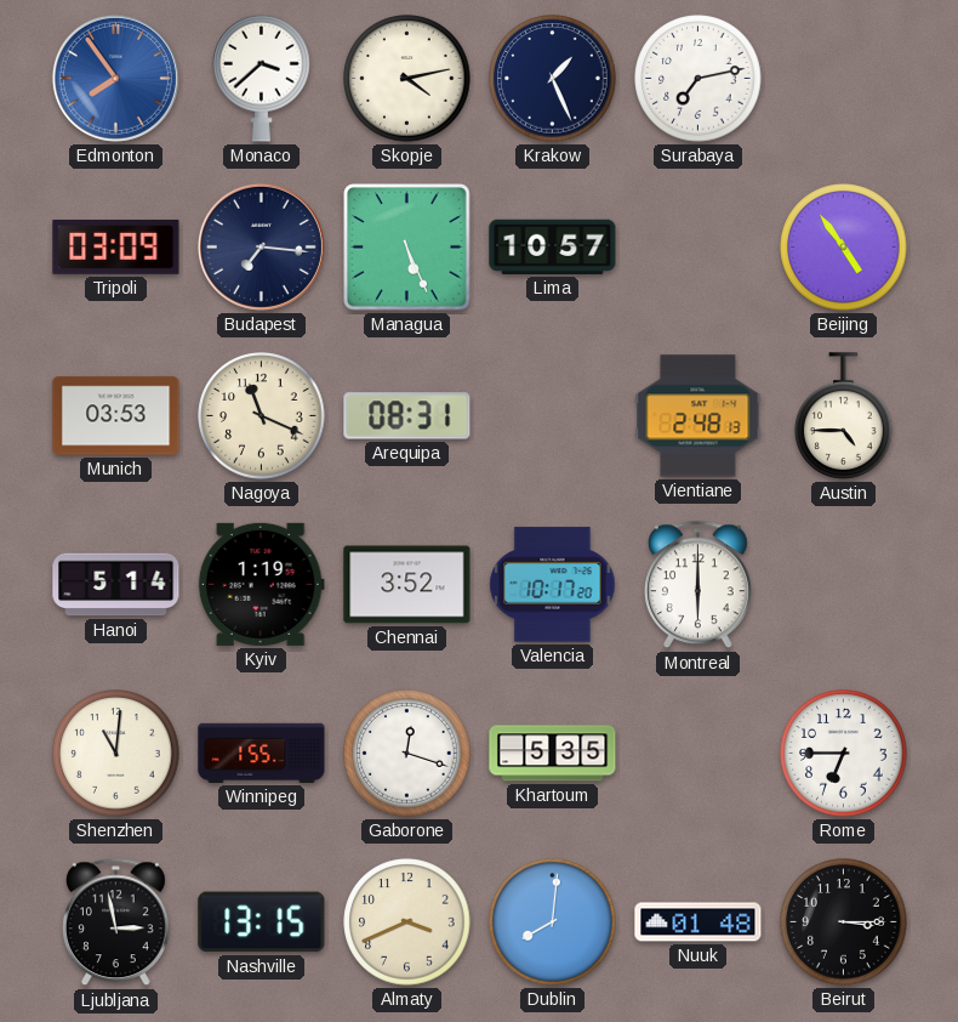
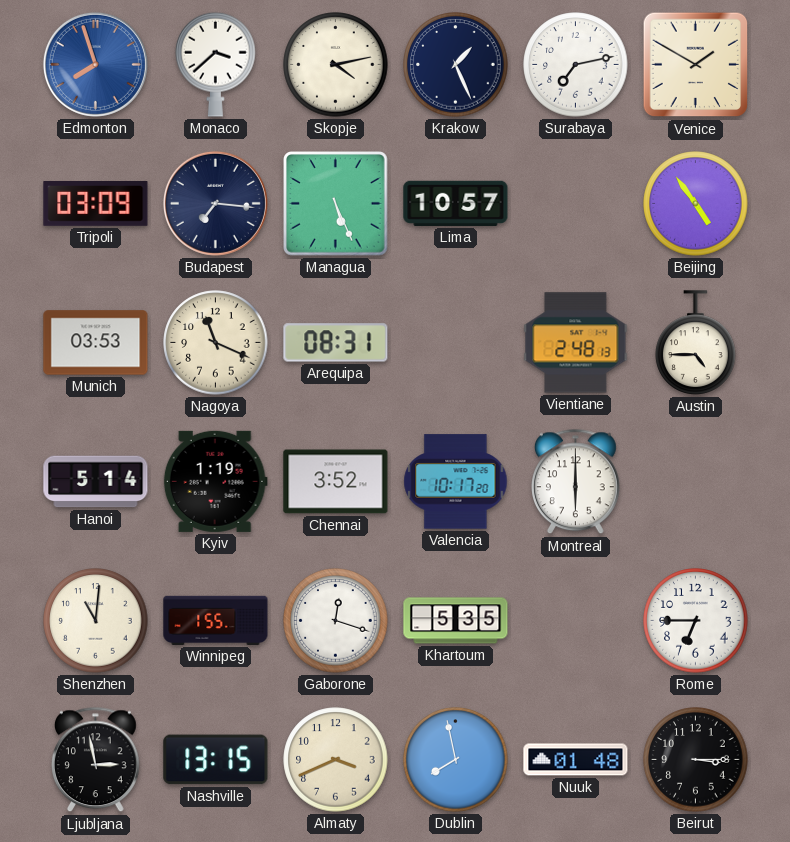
Edmonton: 7:54 -> 7:57 (95, 64)
Venice: none -> 1:50 (696, 65)
Dublin: 8:01 -> 7:58 (456, 760)
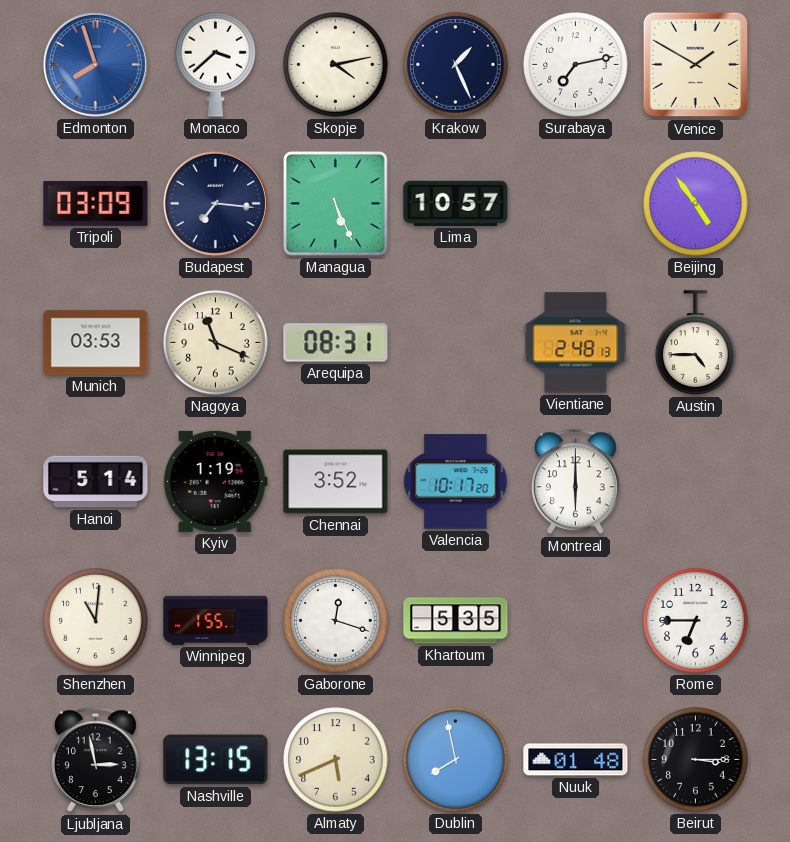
Almaty: 3:41 -> 5:41 (336, 760)
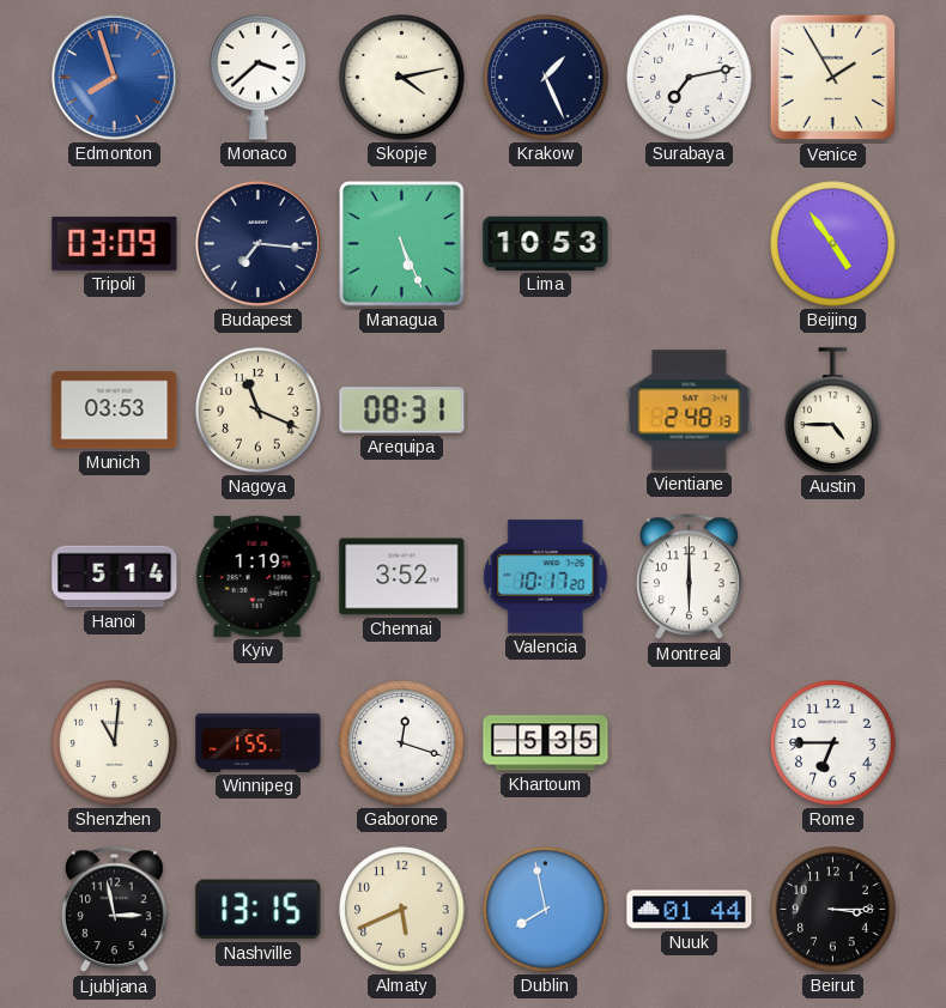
Venice: 1:50 -> 1:55 (833, 78)
Lima: 10:57 -> 10:53 (546, 243)
Nuuk: 01:48 -> 01:44 (690, 910)
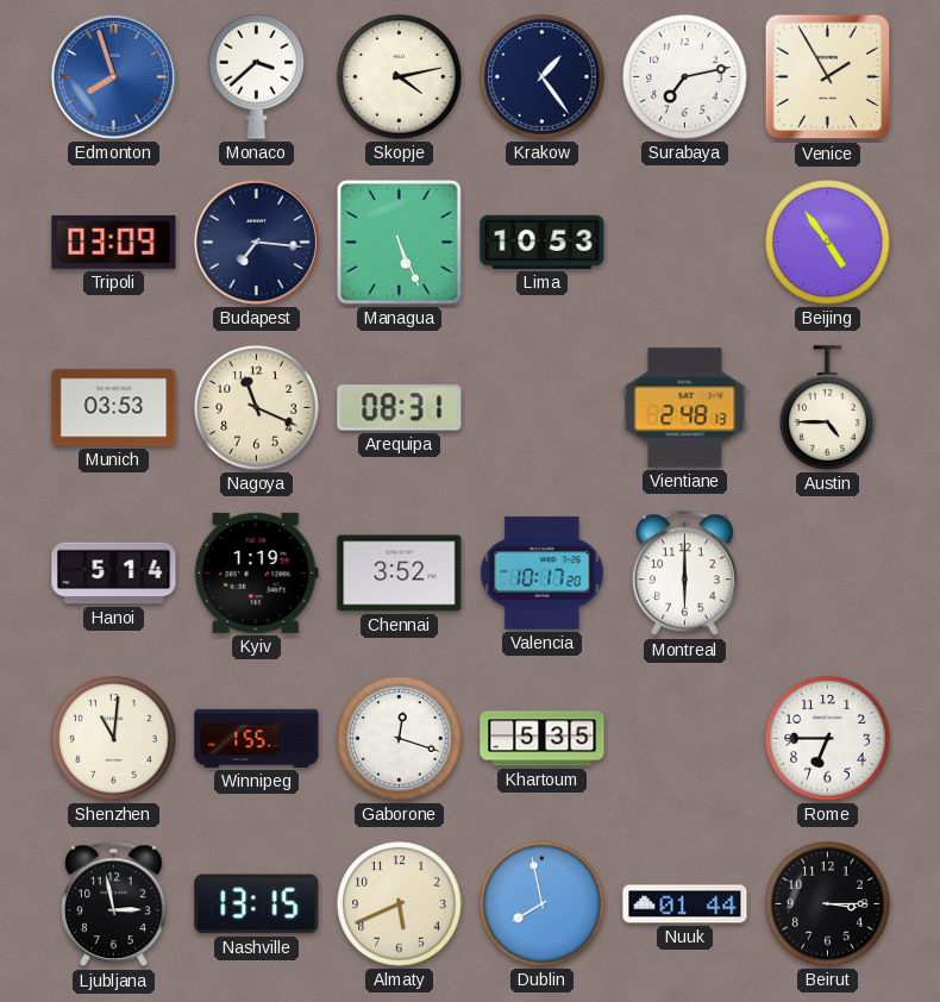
Krakow: 1:26 -> 1:24 (543, 77)
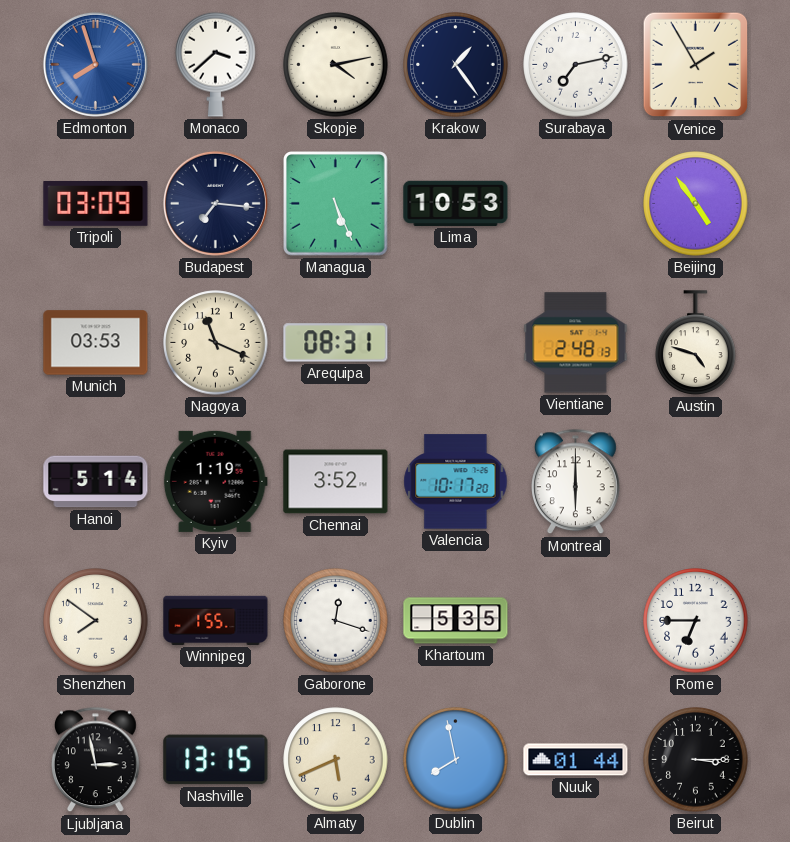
Austin: 4:45 -> 4:48 (696, 343)
Shenzhen: 11:01 -> 7:51 (96, 621)
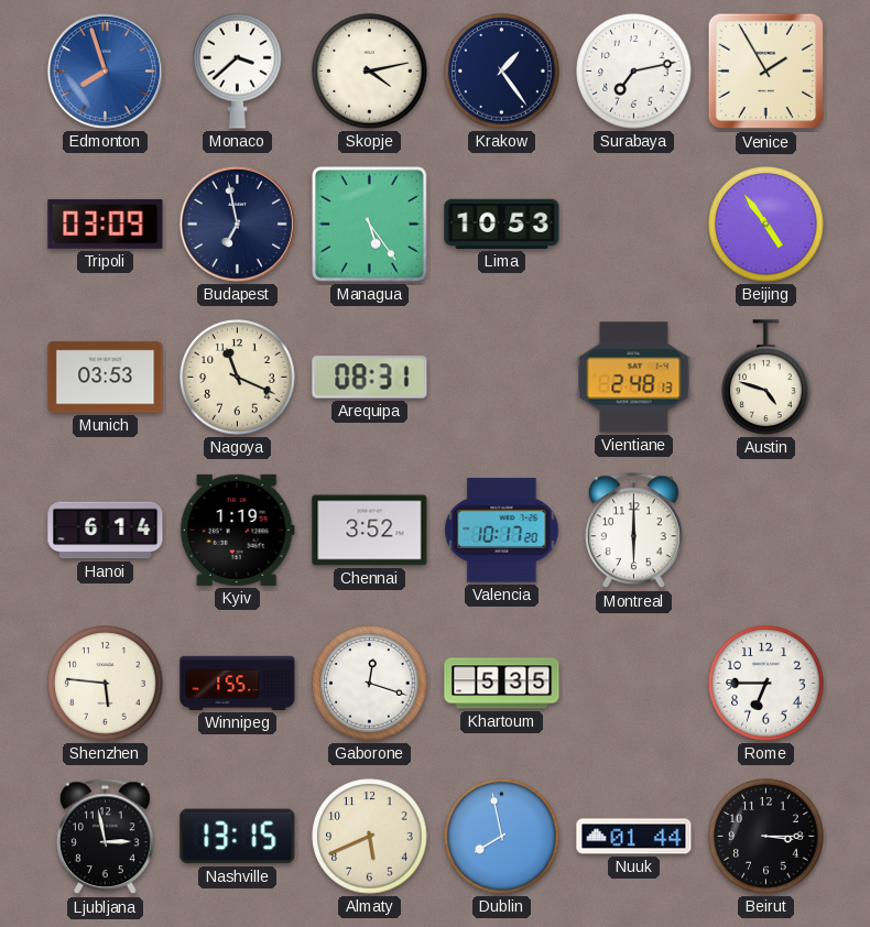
Budapest: 7:16 -> 6:58 (237, 223)
Managua: 5:26 -> 5:24 (370, 225)
Hanoi: 5:14 -> 6:14 (106, 531)
Shenzhen: 7:51 -> 5:46 (106, 684)
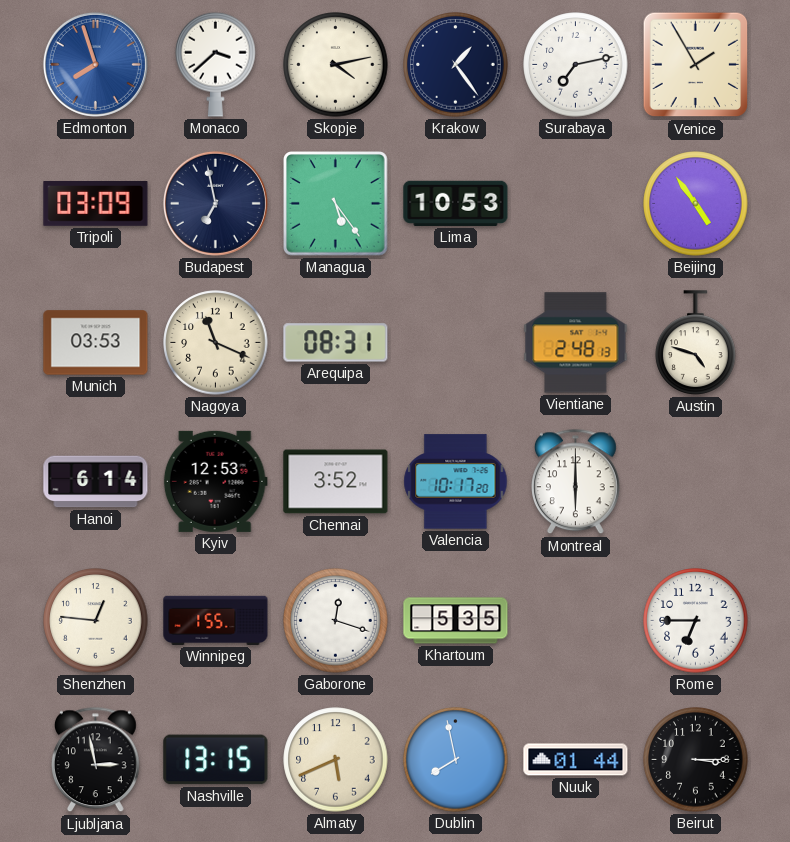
Kyiv: 1:19 -> 12:53 (215, 481)
Shenzhen: 5:46 -> 12:46 (96, 621)
